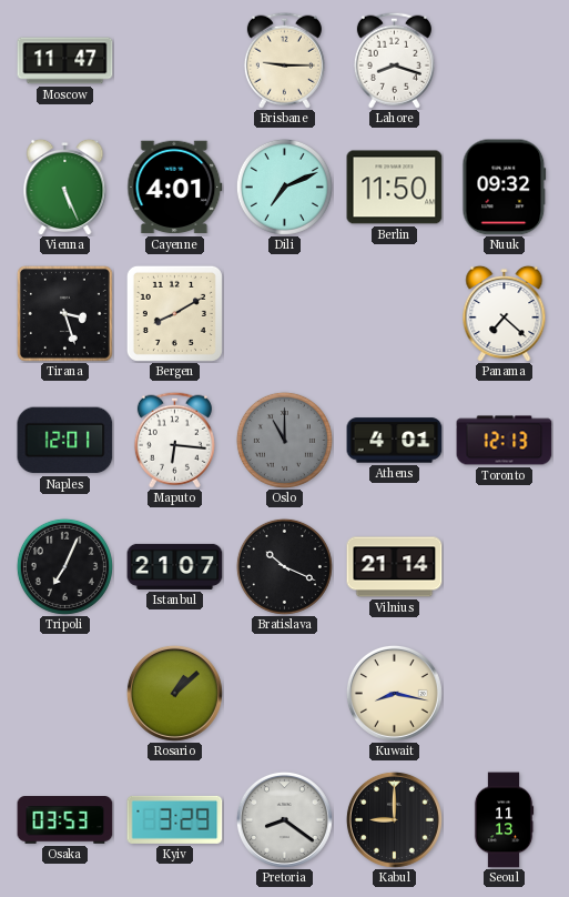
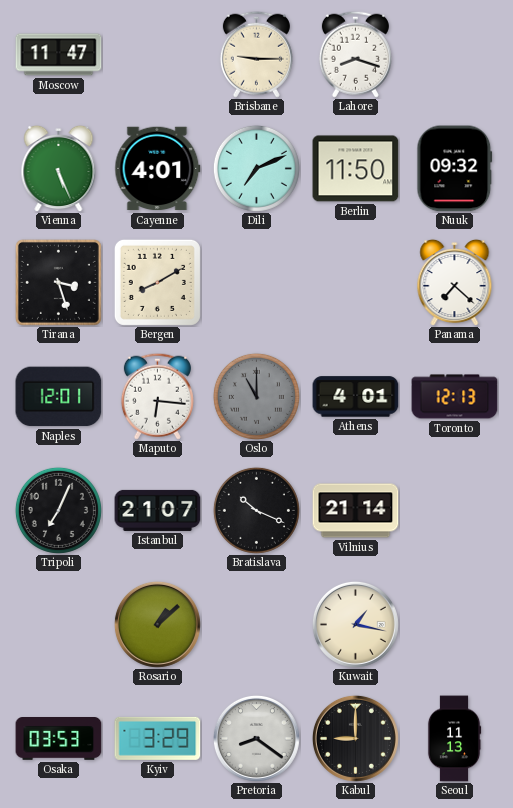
Kuwait: 8:17 -> 1:17 (355, 624)
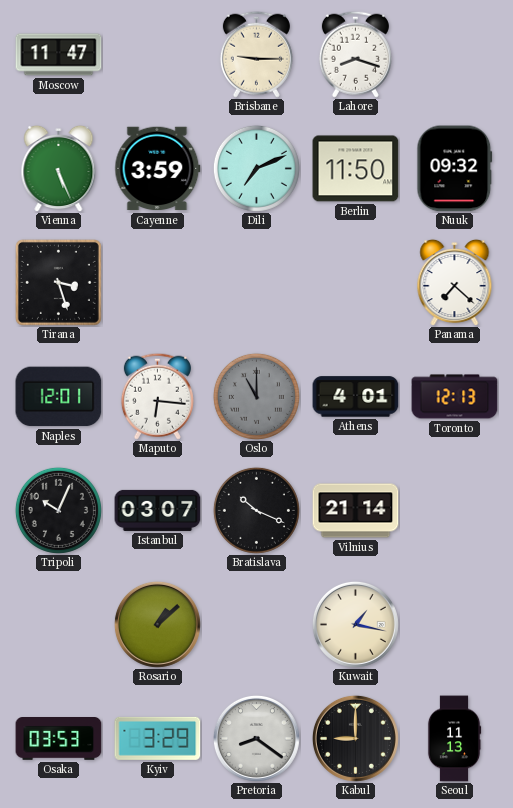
Cayenne: 4:01 -> 3:59 (158, 169)
Bergen: 8:10 -> none (157, 282)
Tripoli: 7:04 -> 10:04 (58, 510)
Istanbul: 21:07 -> 03:07 (158, 510)
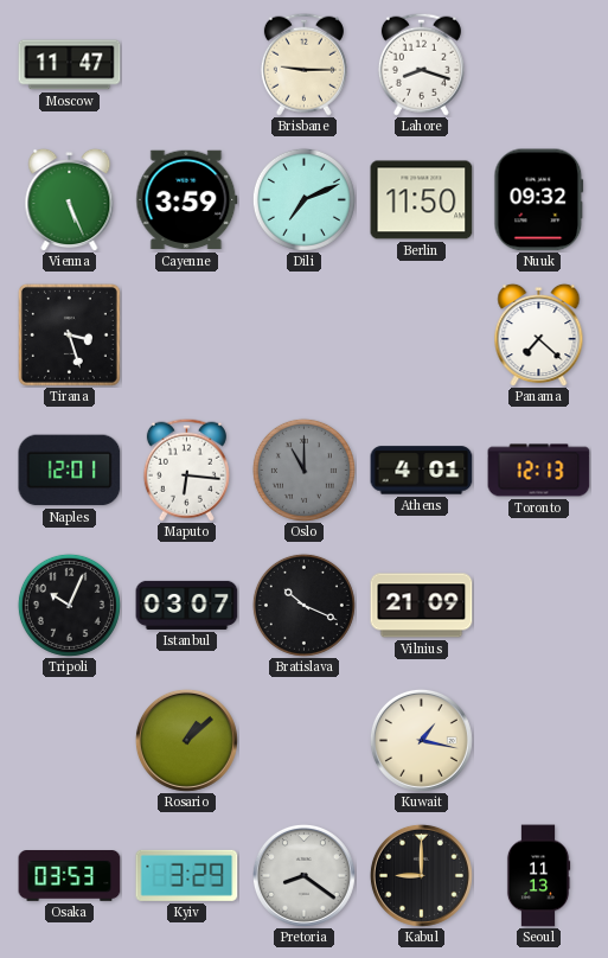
Vilnius: 21:14 -> 21:09 (422, 606)
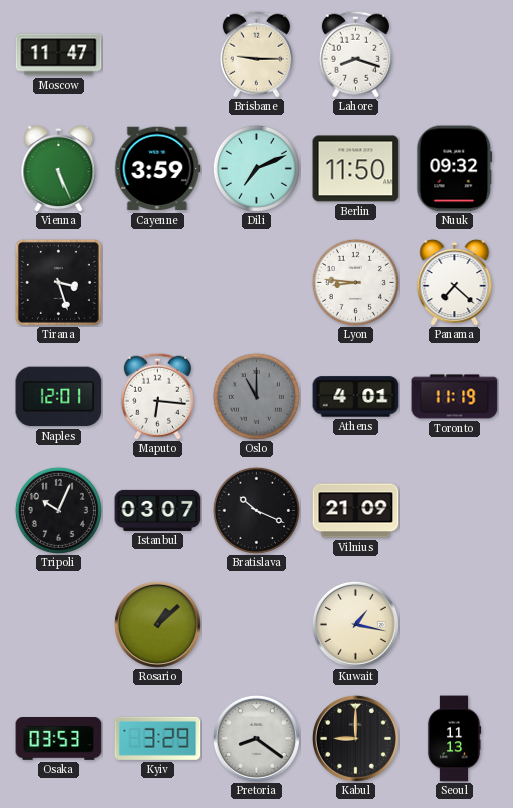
Lyon: none -> 8:46 (355, 282)
Toronto: 12:13 -> 11:19 (455, 397)
